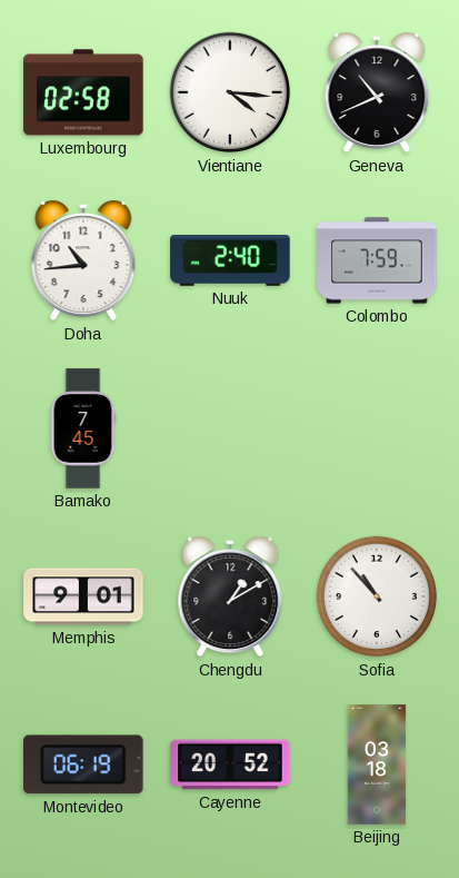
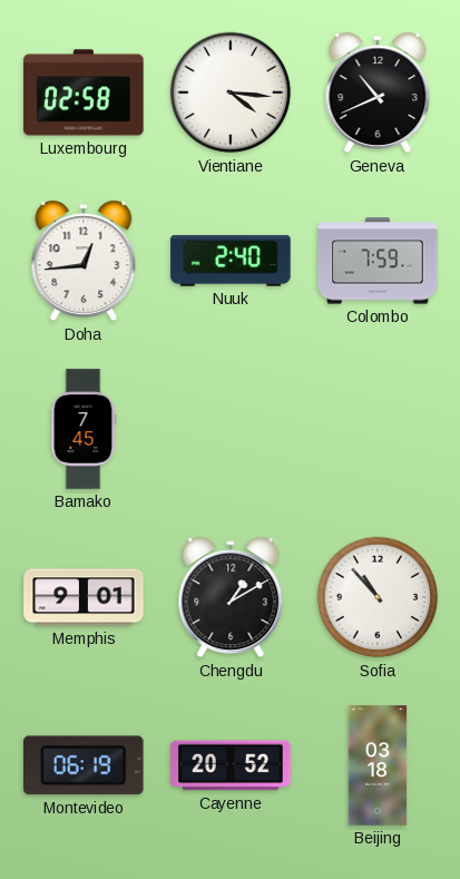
Doha: 10:44 -> 12:44 (84, 261)
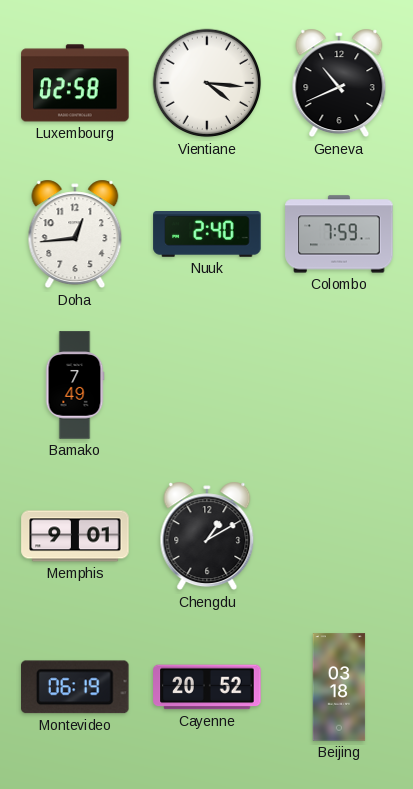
Bamako: 7:45 -> 7:49 (75, 385)
Sofia: 10:53 -> none (378, 597)
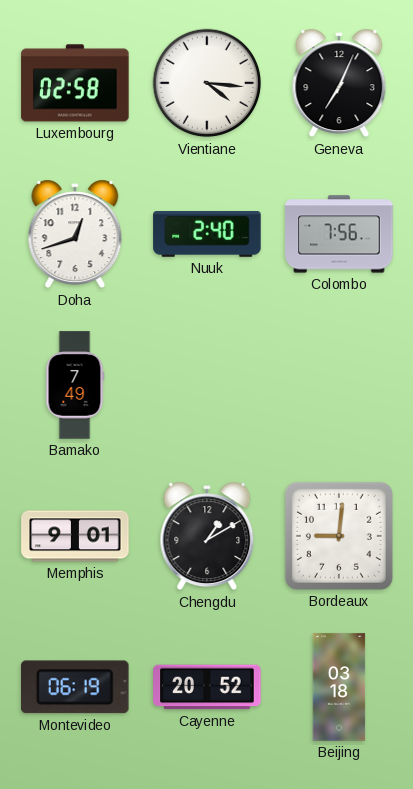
Geneva: 10:41 -> 7:04 (339, 83)
Doha: 12:44 -> 12:42 (75, 234)
Colombo: 7:59 -> 7:56 (339, 234)
Bordeaux: none -> 9:01 (339, 536)
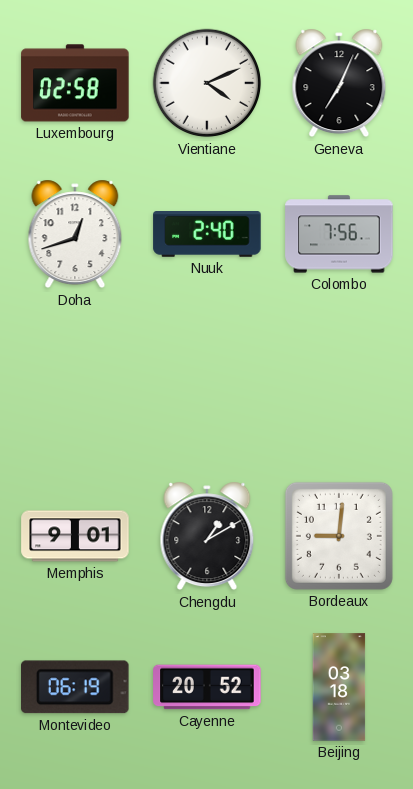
Vientiane: 4:16 -> 4:11 (207, 83)
Bamako: 7:49 -> none (75, 385)
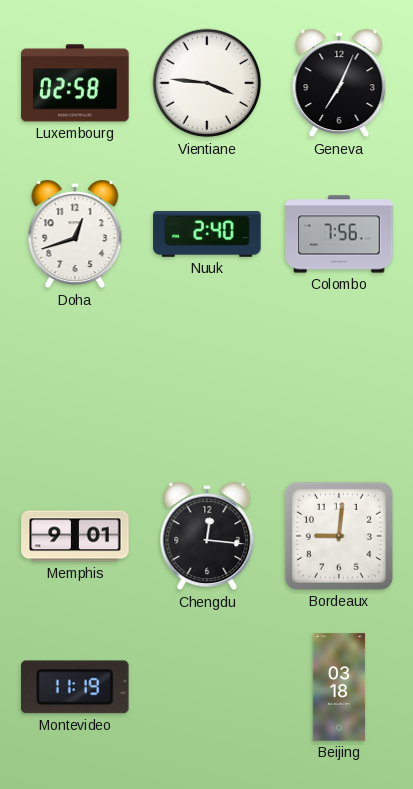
Vientiane: 4:11 -> 3:46 (207, 83)
Chengdu: 1:10 -> 12:16 (207, 536)
Montevideo: 06:19 -> 11:19 (76, 687)
Cayenne: 20:52 -> none (207, 687)
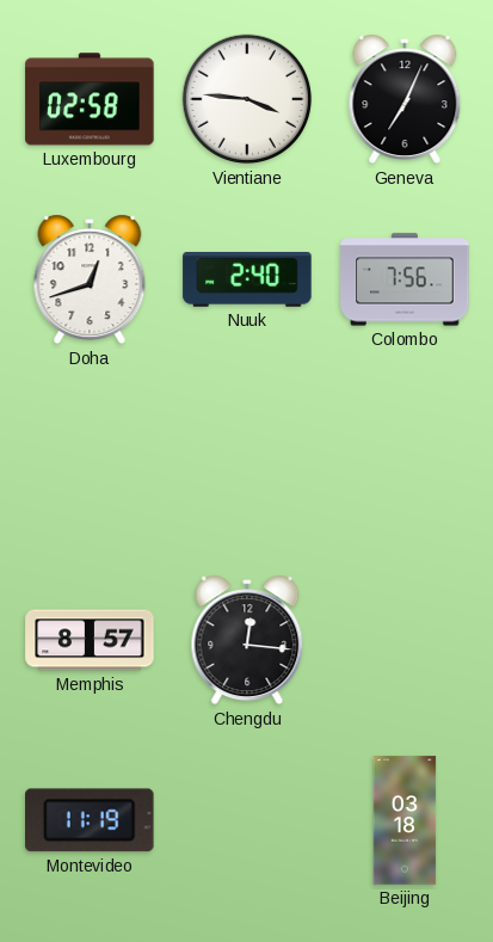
Memphis: 9:01 -> 8:57 (90, 640)
Bordeaux: 9:01 -> none (339, 536)
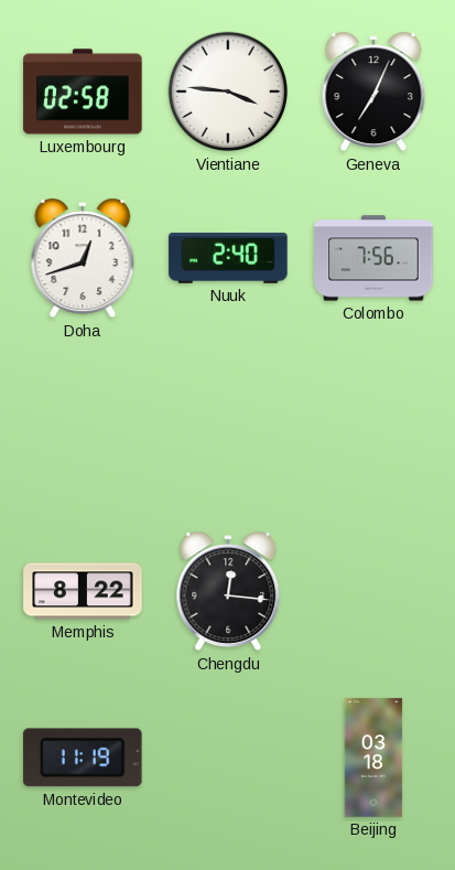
Memphis: 8:57 -> 8:22 (83, 591)
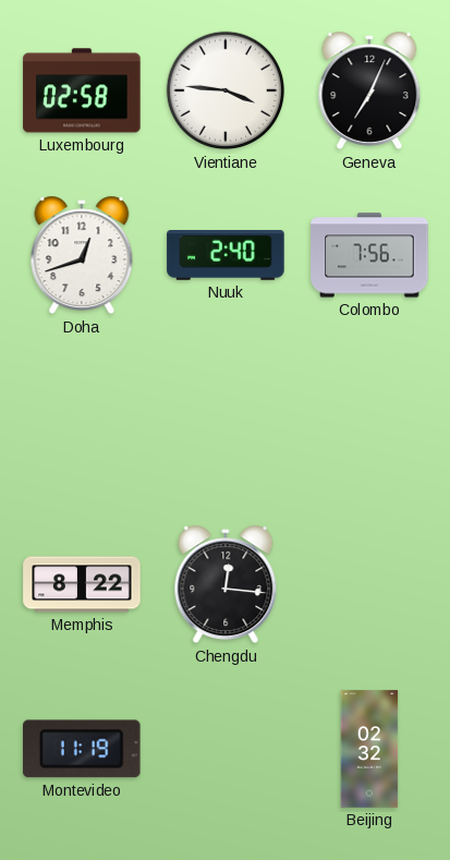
Beijing: 03:18 -> 02:32 (369, 749)
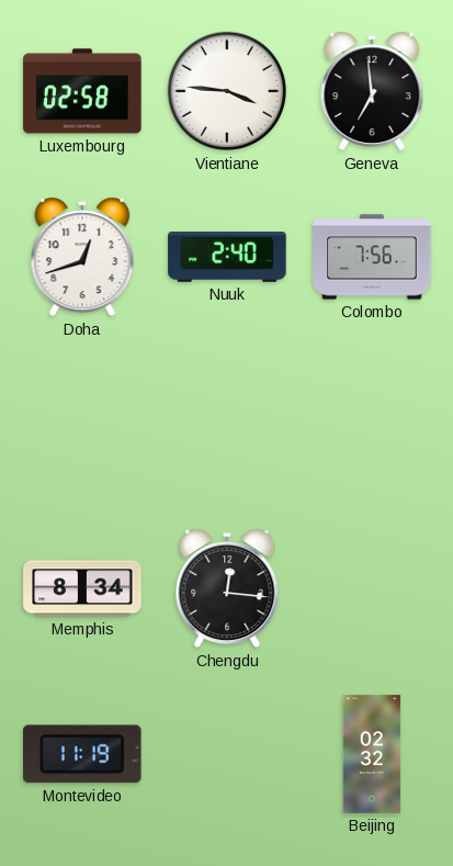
Geneva: 7:04 -> 6:59 (372, 91)
Memphis: 8:22 -> 8:34 (82, 588)
